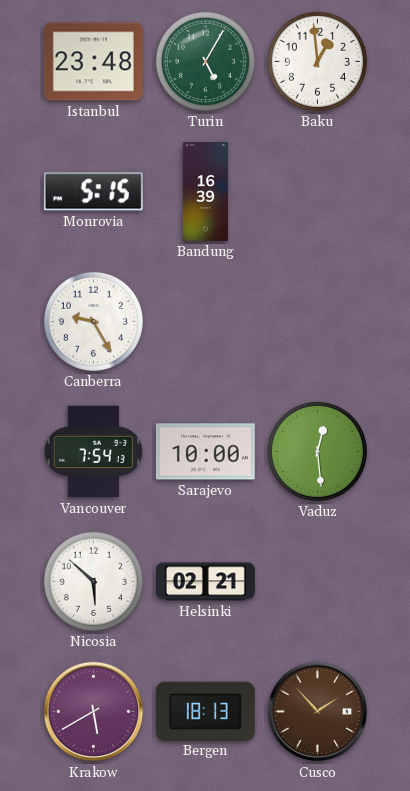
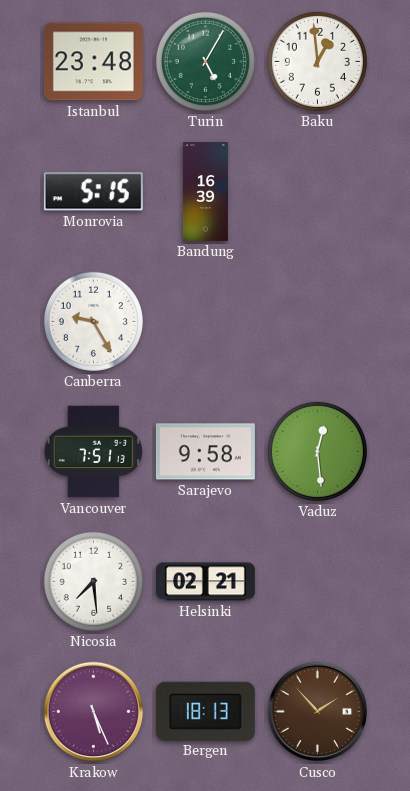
Vancouver: 7:54 -> 7:51 (93, 452)
Sarajevo: 10:00 -> 9:58 (205, 452)
Nicosia: 5:52 -> 7:29 (93, 581)
Krakow: 5:40 -> 5:26 (94, 712)
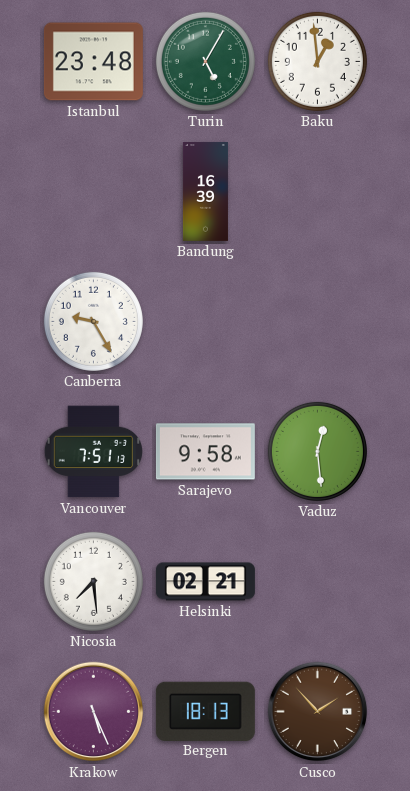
Monrovia: 5:15 -> none (93, 192)
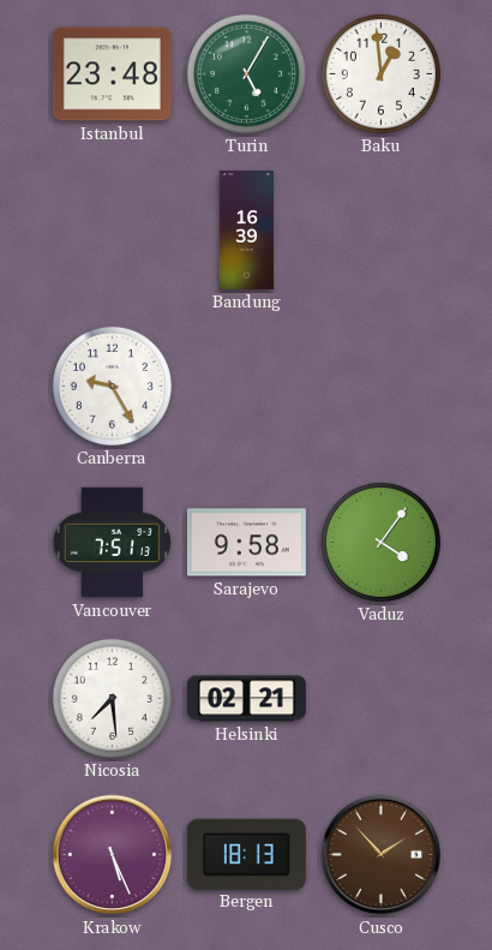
Vaduz: 12:29 -> 4:06 (380, 542)
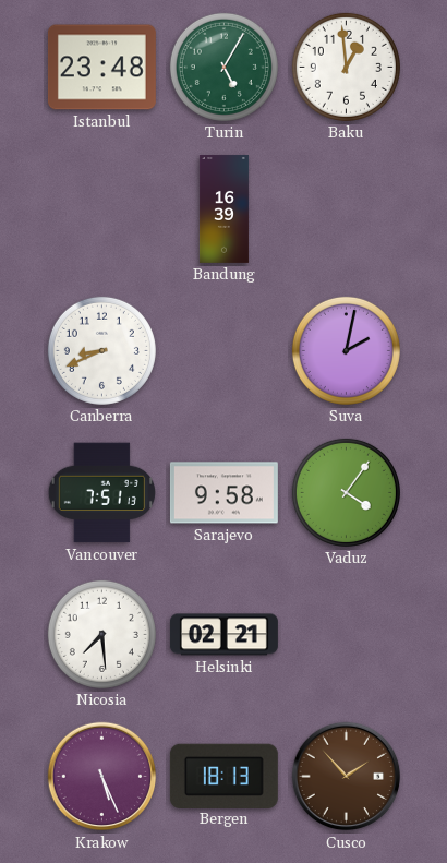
Canberra: 9:25 -> 8:41 (101, 350)
Suva: none -> 2:02 (346, 350)
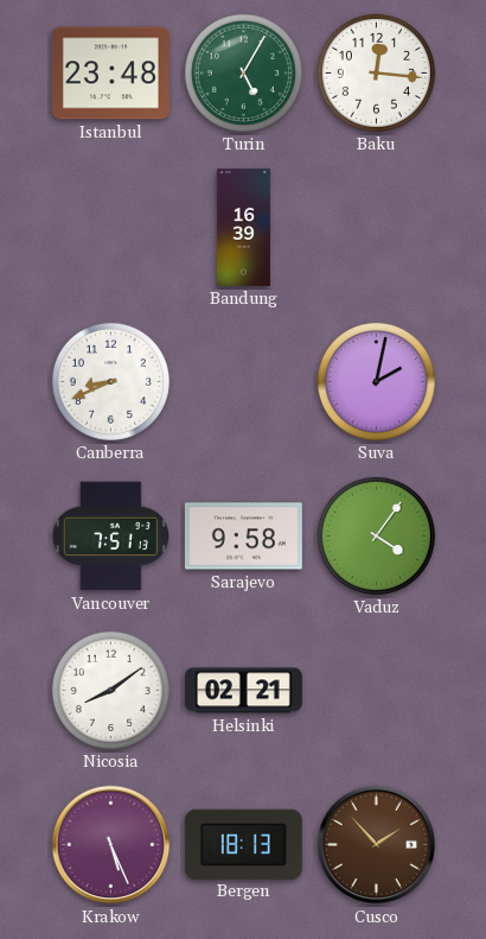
Baku: 12:59 -> 12:16 (376, 72)
Nicosia: 7:29 -> 8:09 (110, 690)
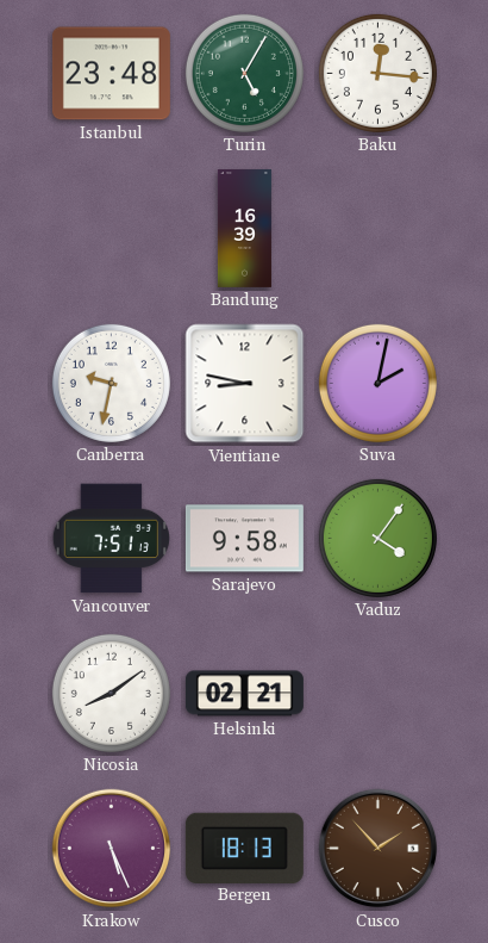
Canberra: 8:41 -> 9:32 (111, 383)
Vientiane: none -> 8:47 (245, 384)
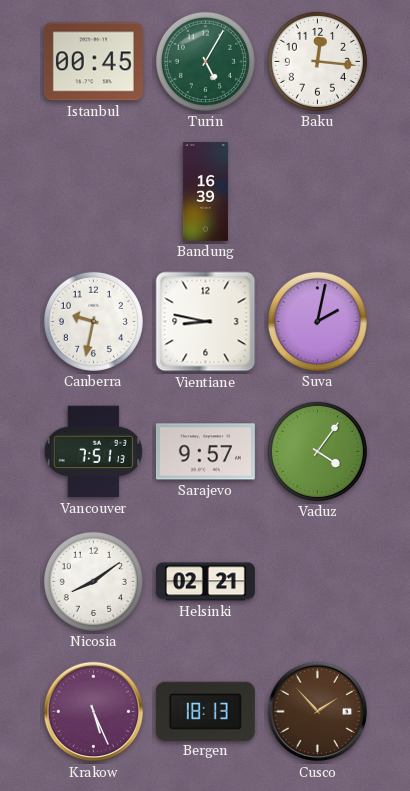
Istanbul: 23:48 -> 00:45 (93, 62)
Sarajevo: 9:58 -> 9:57 (205, 452)
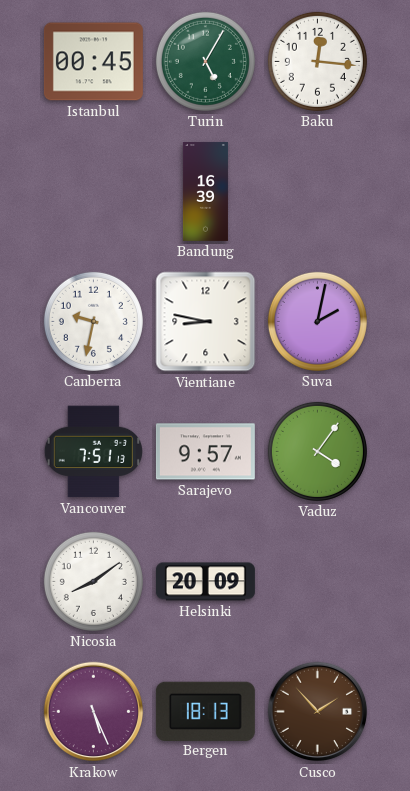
Helsinki: 02:21 -> 20:09 (205, 582)
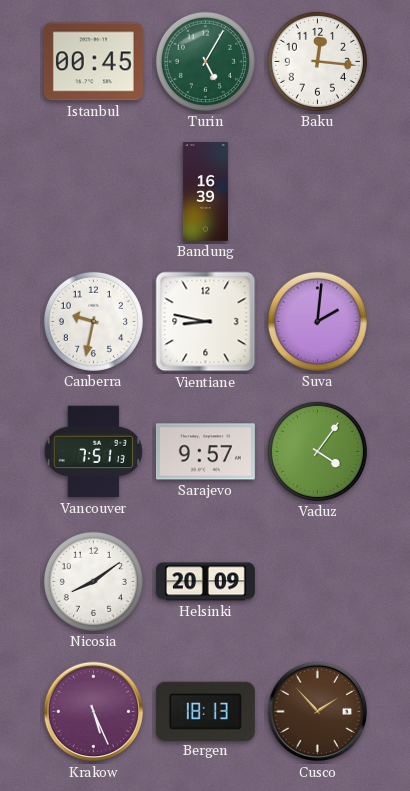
Suva: 2:02 -> 2:01 (317, 321)
